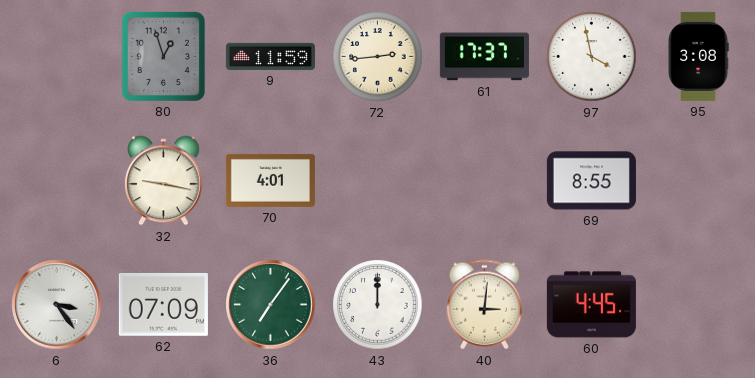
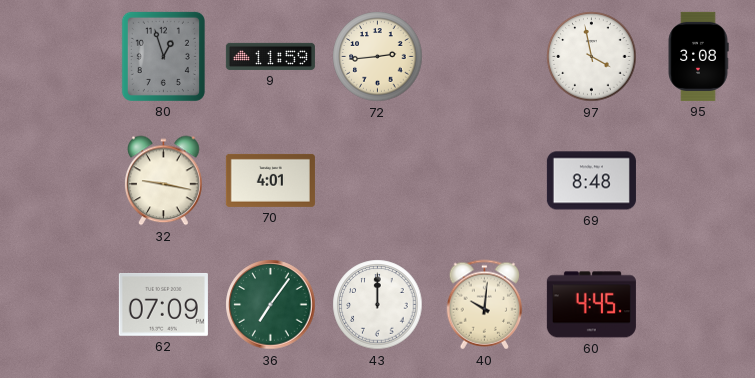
61: 17:37 -> none (484, 57)
69: 8:55 -> 8:48 (591, 181)
6: 3:24 -> none (57, 305)
40: 3:01 -> 10:01 (485, 305)
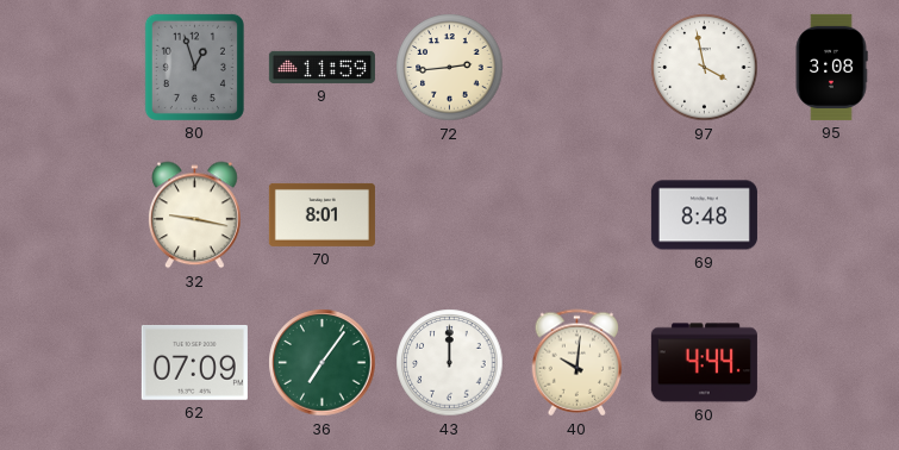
70: 4:01 -> 8:01 (321, 214)
60: 4:45 -> 4:44 (704, 363)
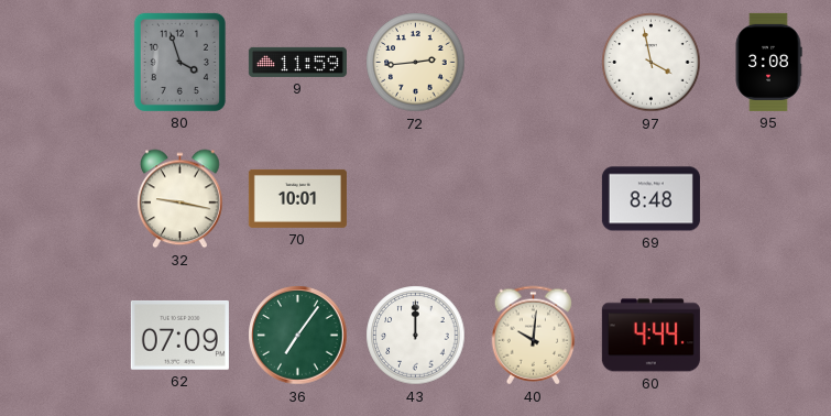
80: 12:57 -> 3:57 (179, 62)
70: 8:01 -> 10:01 (297, 198)
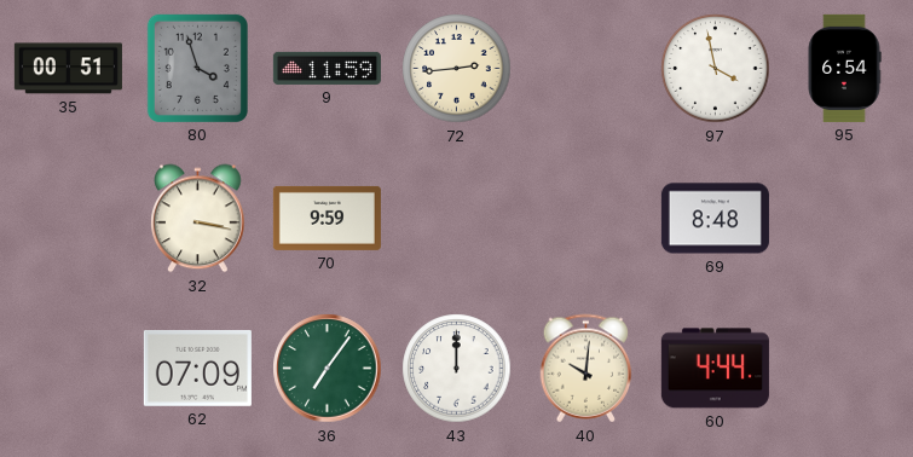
35: none -> 00:51 (68, 69)
95: 3:08 -> 6:54 (844, 68)
32: 9:17 -> 3:17 (198, 219)
70: 10:01 -> 9:59 (327, 218)
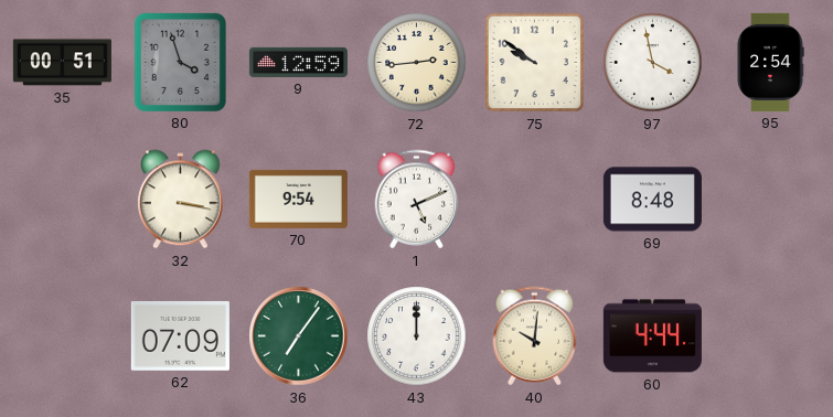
9: 11:59 -> 12:59 (298, 62)
75: none -> 9:51 (535, 63)
95: 6:54 -> 2:54 (770, 62)
70: 9:59 -> 9:54 (298, 199)
1: none -> 5:11 (417, 200)
